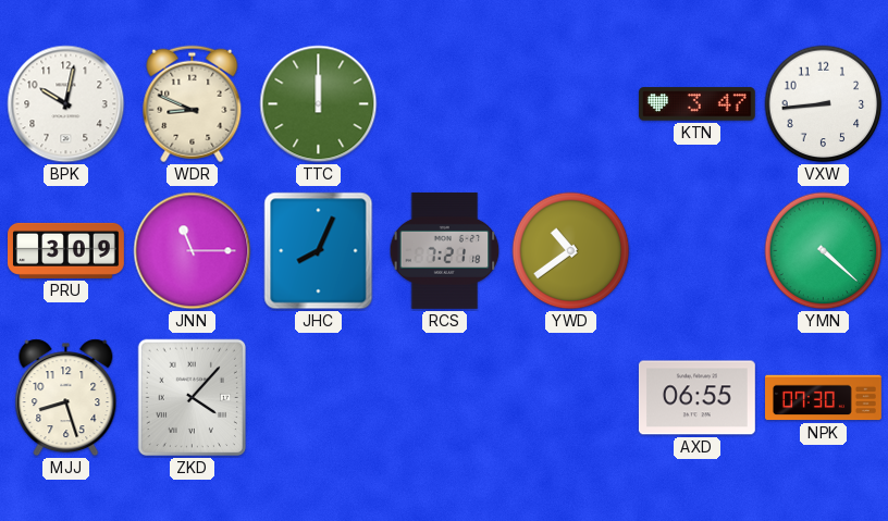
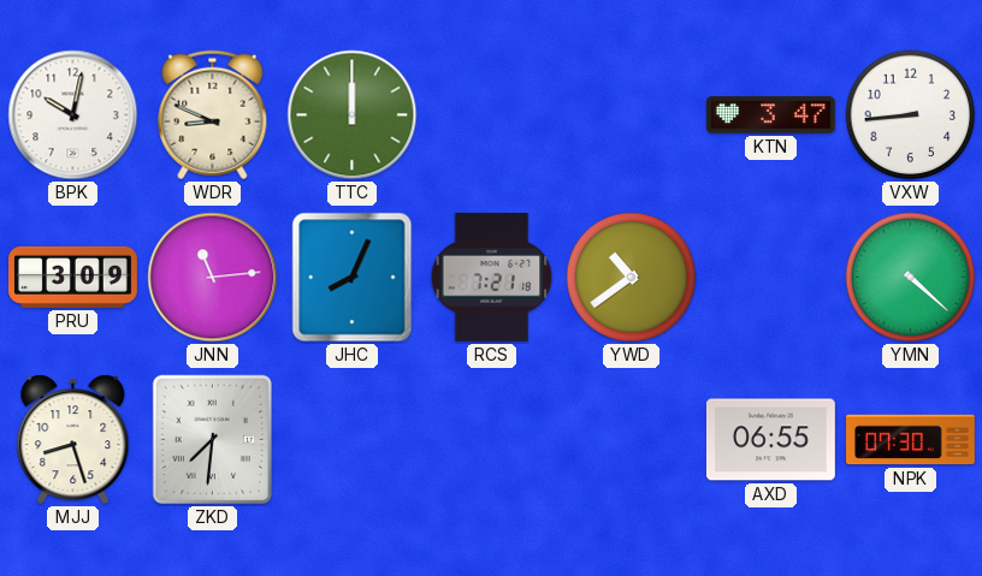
JNN: 11:15 -> 11:14 (213, 278)
ZKD: 4:07 -> 7:31 (213, 440)
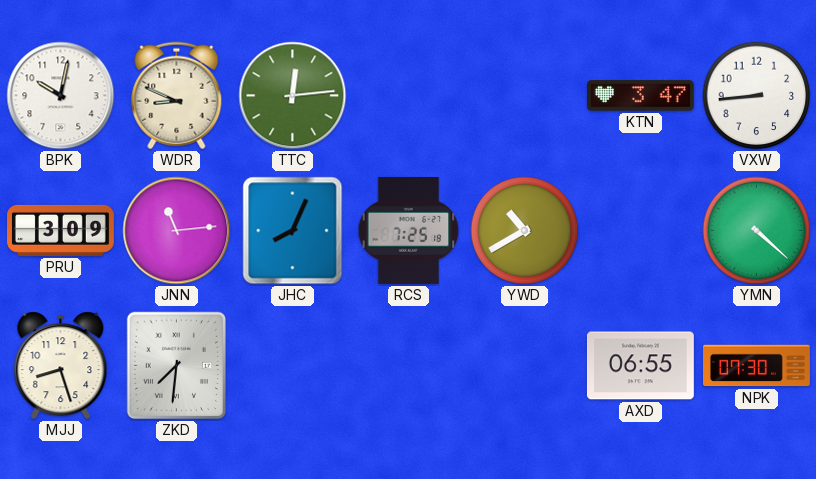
TTC: 12:00 -> 12:14 (293, 96)
RCS: 7:21 -> 7:25 (409, 230)
YWD: 10:39 -> 10:40 (525, 231)
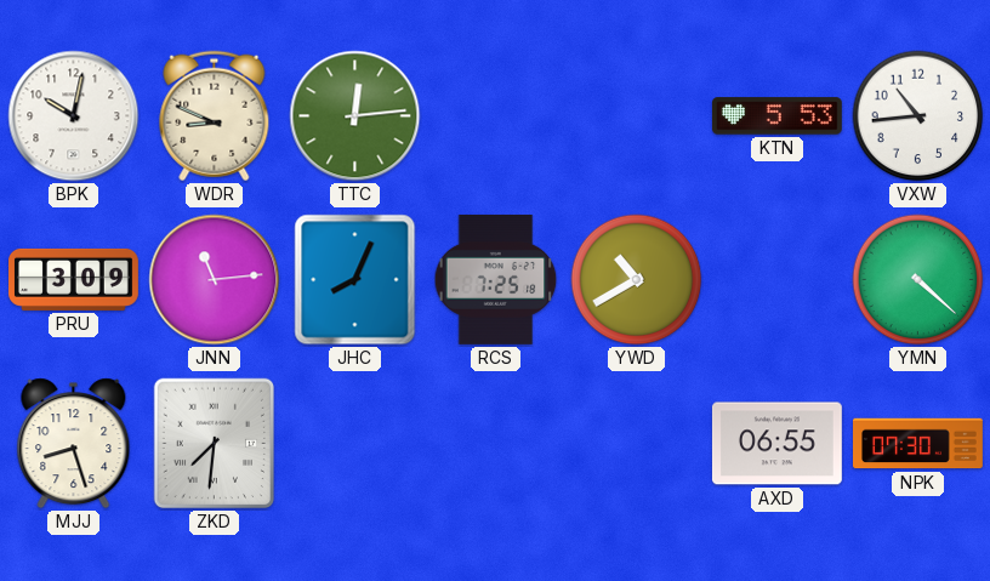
KTN: 3:47 -> 5:53 (776, 116)
VXW: 8:44 -> 10:44 (918, 116)
